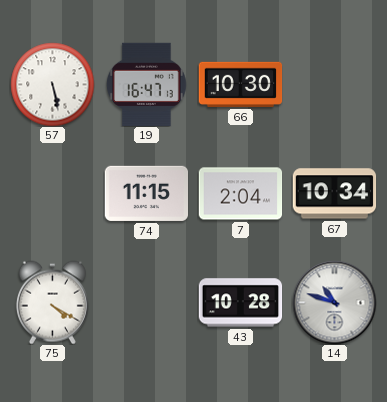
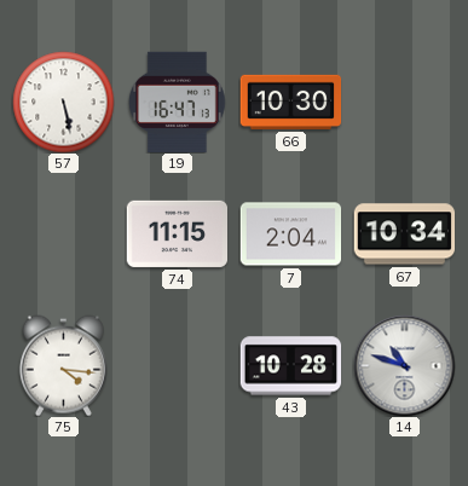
75: 4:20 -> 4:16 (63, 365)
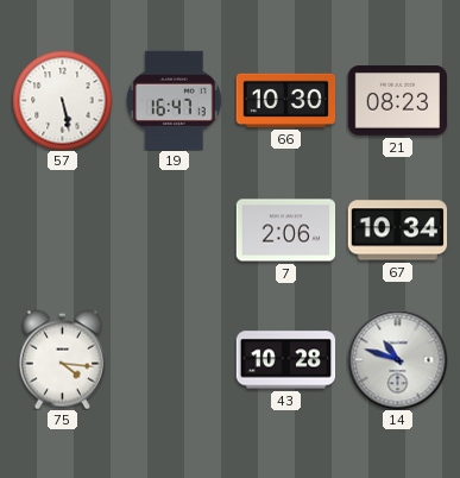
21: none -> 08:23 (397, 101)
74: 11:15 -> none (177, 233)
7: 2:04 -> 2:06 (285, 231)
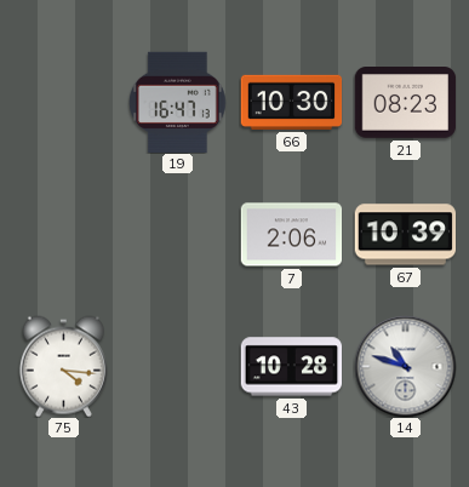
57: 5:28 -> none (62, 100)
67: 10:34 -> 10:39 (405, 235)
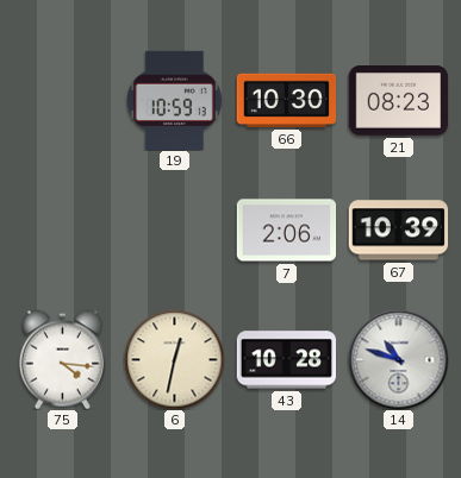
19: 16:47 -> 10:59 (175, 100)
6: none -> 12:32 (174, 359)
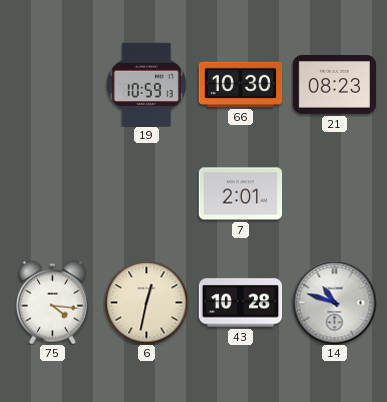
7: 2:06 -> 2:01 (240, 194)
67: 10:39 -> none (398, 231)
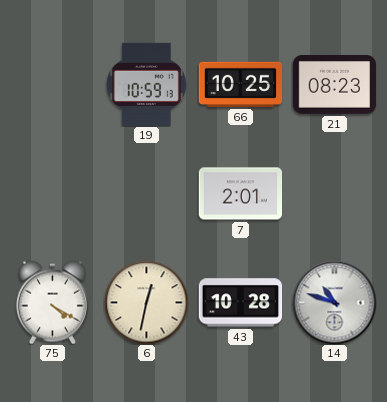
66: 10:30 -> 10:25 (240, 84)
75: 4:16 -> 4:20 (52, 302)
